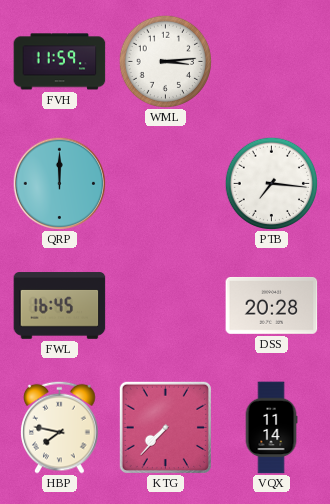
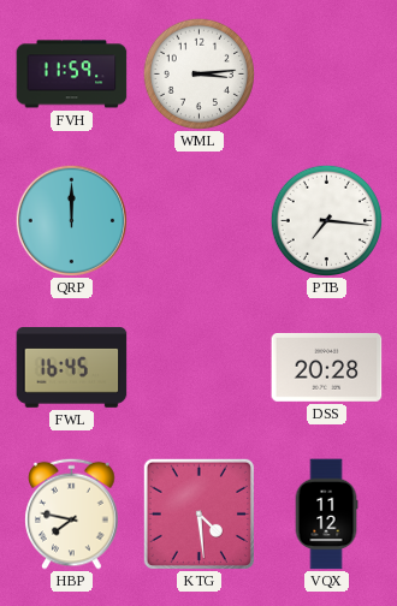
KTG: 7:37 -> 4:29 (198, 513)
VQX: 11:14 -> 11:12 (326, 515)
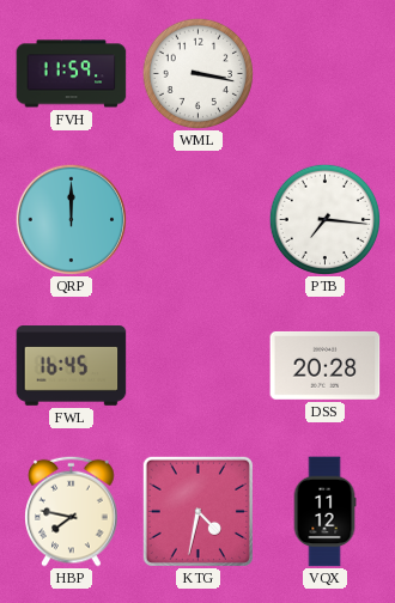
WML: 3:14 -> 3:17 (197, 73)
KTG: 4:29 -> 4:32 (197, 511)
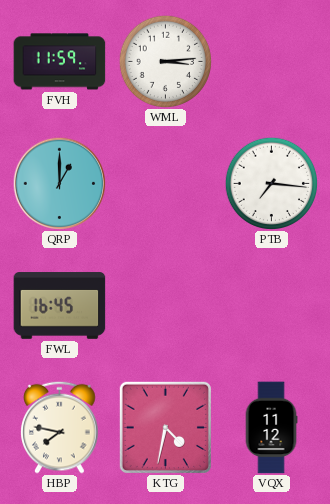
WML: 3:17 -> 3:14 (165, 61)
QRP: 12:00 -> 1:00 (59, 183)
DSS: 20:28 -> none (326, 365)
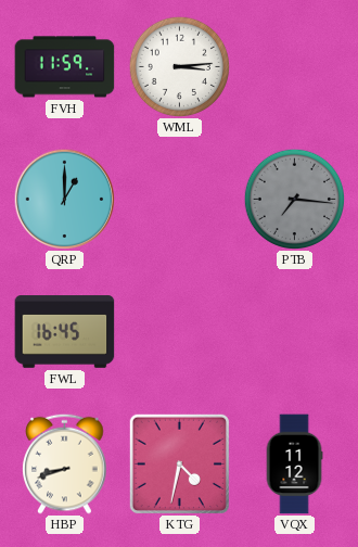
PTB dial: white -> grey (294, 199)
HBP: 7:47 -> 8:42 (65, 463)
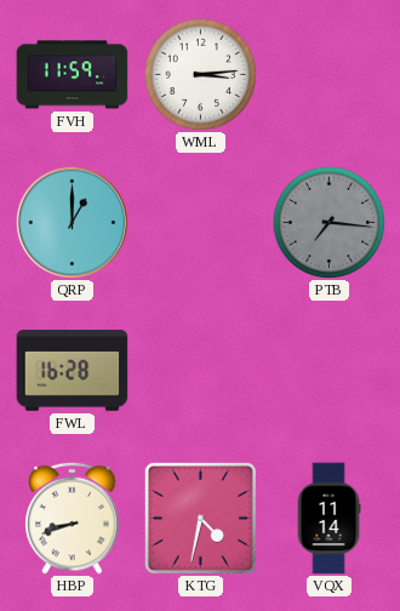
FWL: 16:45 -> 16:28 (73, 371)
VQX: 11:12 -> 11:14 (328, 519)
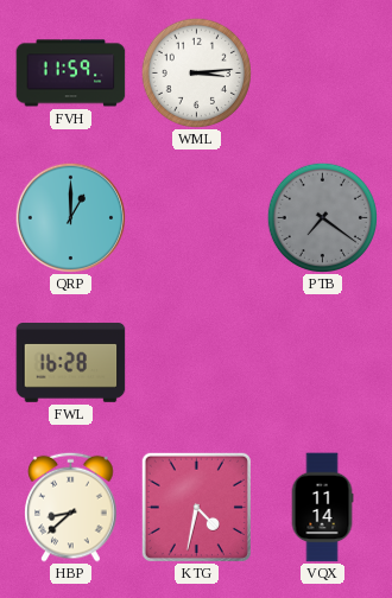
PTB: 7:16 -> 7:21 (322, 217)
HBP: 8:42 -> 8:38 (71, 507)
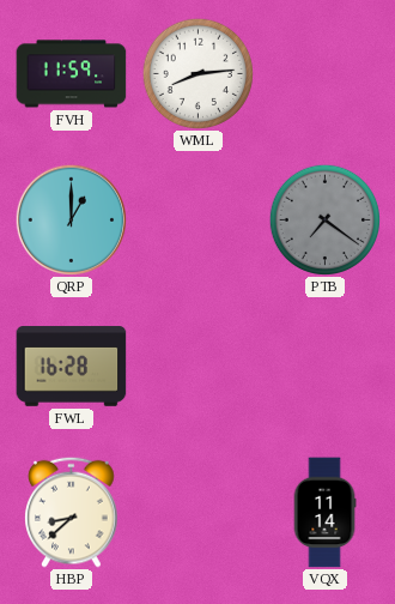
WML: 3:14 -> 8:14 (197, 73)
KTG: 4:32 -> none (196, 507)
